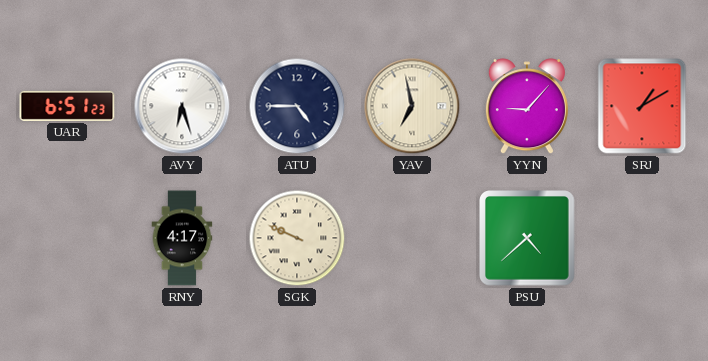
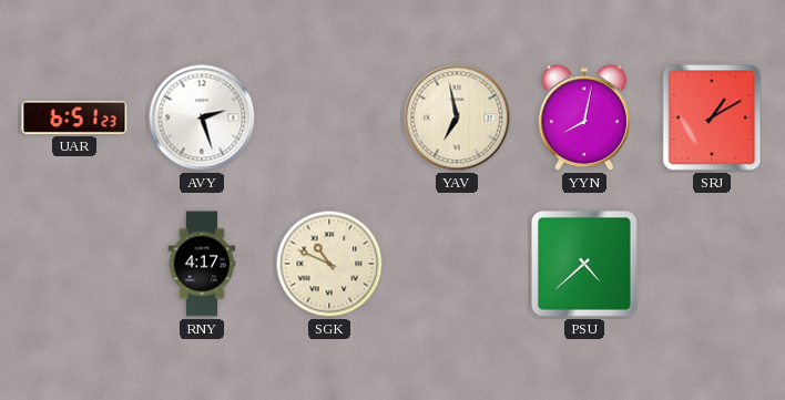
AVY: 6:27 -> 2:27 (202, 117)
ATU: 4:45 -> none (297, 106)
YYN: 9:07 -> 8:02 (584, 119)
SGK: 9:49 -> 10:49 (329, 264)
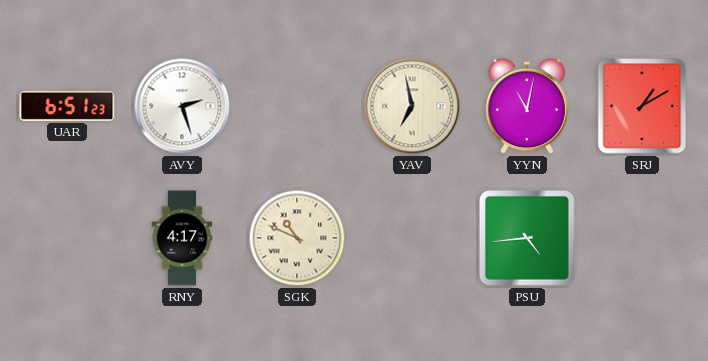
YYN: 8:02 -> 11:02 (527, 107)
PSU: 4:38 -> 4:44 (528, 239)
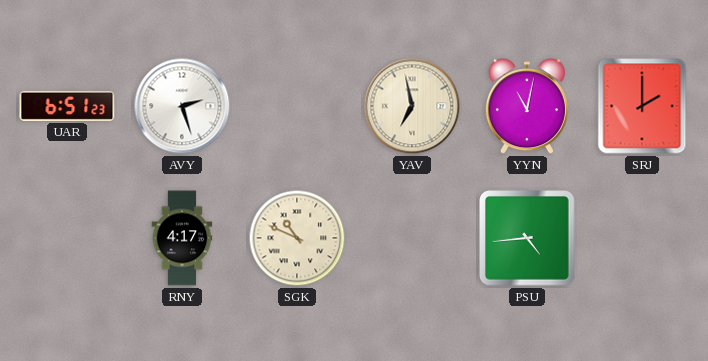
SRJ: 1:10 -> 2:00 (642, 106)
